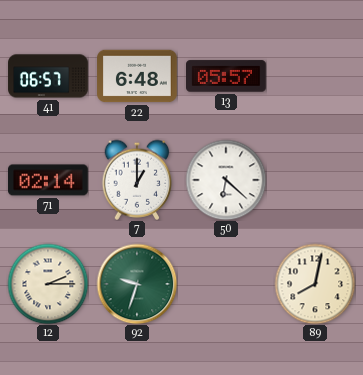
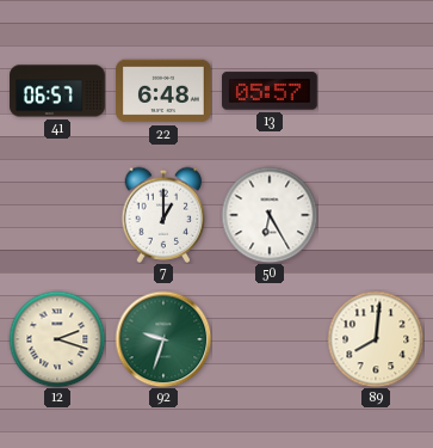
71: 02:14 -> none (48, 180)
50: 6:22 -> 6:25 (270, 215)
12: 2:15 -> 2:18 (57, 339)
89: 8:02 -> 8:01 (376, 339)
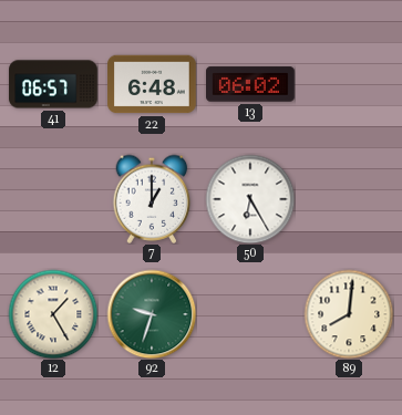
13: 05:57 -> 06:02 (251, 84)
12: 2:18 -> 1:25 (53, 314)
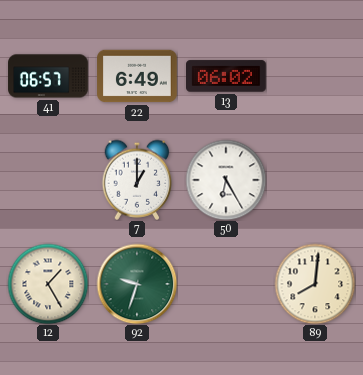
22: 6:48 -> 6:49 (137, 76)
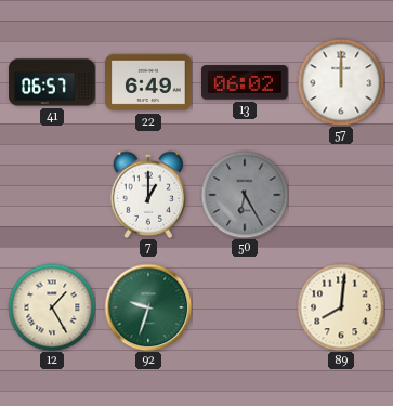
57: none -> 12:00 (341, 82)
50 dial: white -> grey (245, 195)
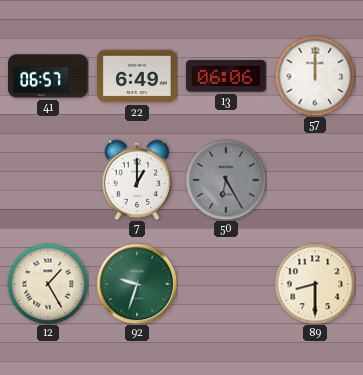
13: 06:02 -> 06:06 (227, 76)
89: 8:01 -> 8:30 (315, 284)
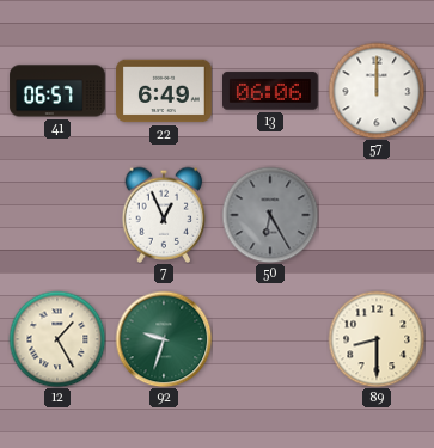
7: 1:00 -> 12:56 (164, 215)
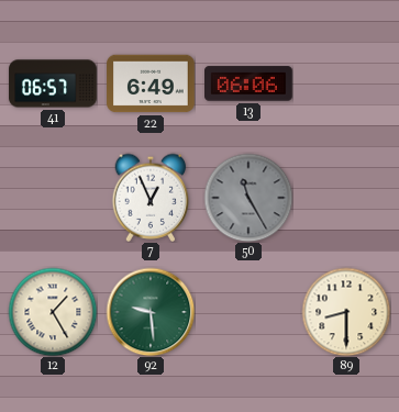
57: 12:00 -> none (377, 91)
50: 6:25 -> 11:25 (248, 198)
92: 9:33 -> 9:29 (151, 312)
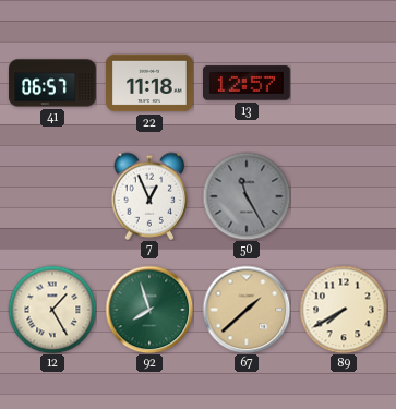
22: 6:49 -> 11:18 (149, 83)
13: 06:06 -> 12:57 (248, 83)
92: 9:29 -> 7:57 (149, 310)
67: none -> 1:38 (247, 310)
89: 8:30 -> 7:40 (344, 310)
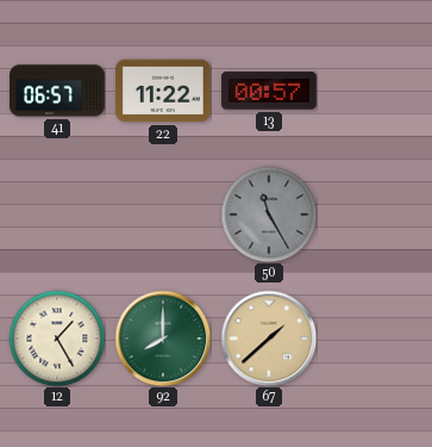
22: 11:18 -> 11:22 (163, 91)
13: 12:57 -> 00:57 (270, 91)
7: 12:56 -> none (149, 196)
92: 7:57 -> 8:00 (163, 339)
89: 7:40 -> none (344, 310)
